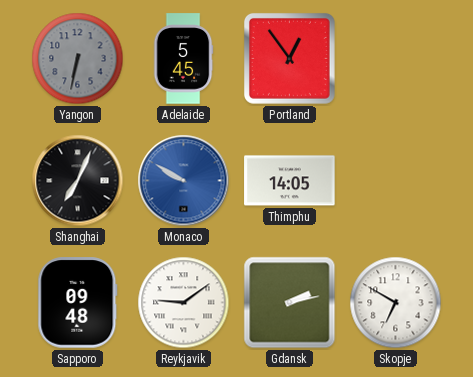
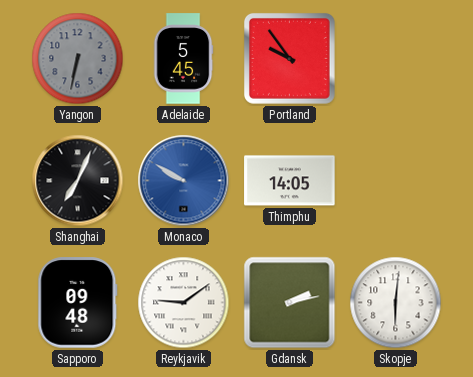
Portland: 12:54 -> 9:54 (289, 58)
Skopje: 6:50 -> 6:01 (396, 303)
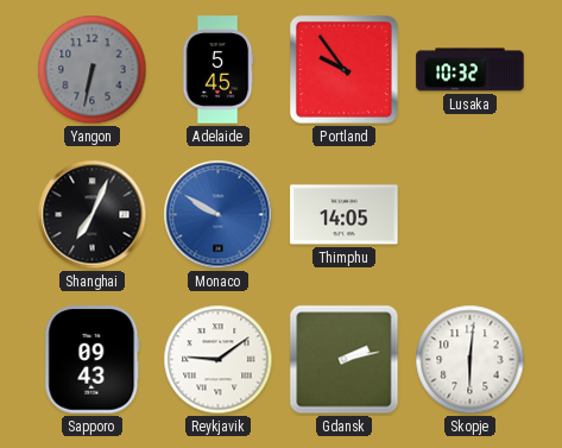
Lusaka: none -> 10:32 (471, 70)
Sapporo: 09:48 -> 09:43 (93, 360)
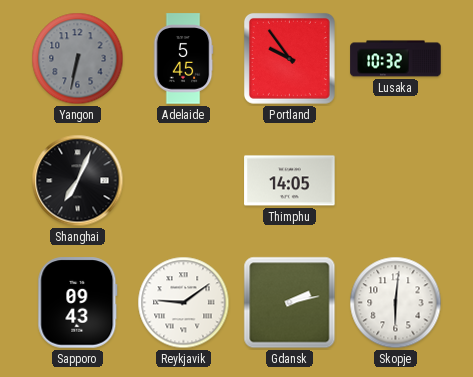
Monaco: 9:50 -> none (219, 215)
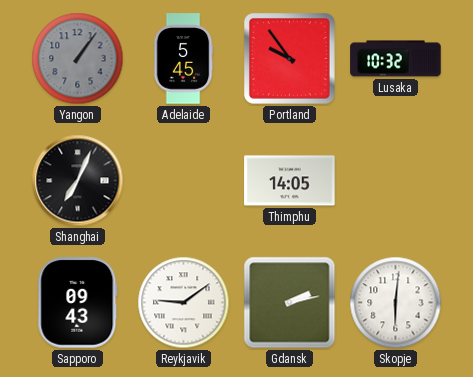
Yangon: 6:32 -> 1:06 (78, 59)
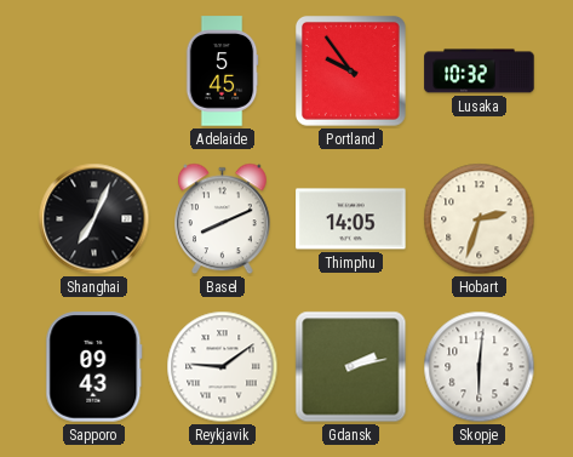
Yangon: 1:06 -> none (78, 59)
Basel: none -> 8:11 (223, 219)
Hobart: none -> 2:33 (480, 219)
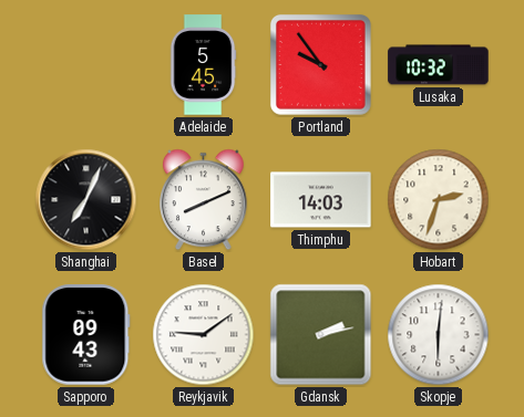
Thimphu: 14:05 -> 14:03 (321, 200)
